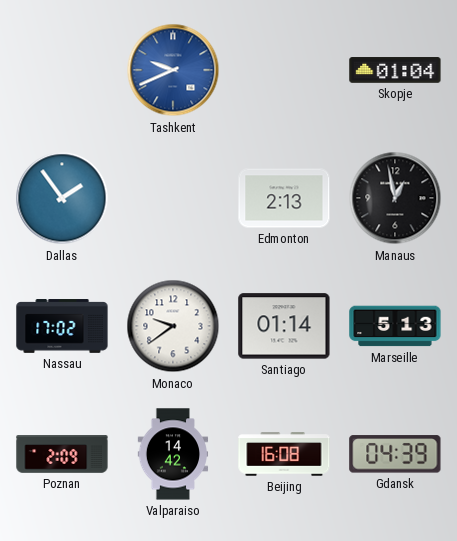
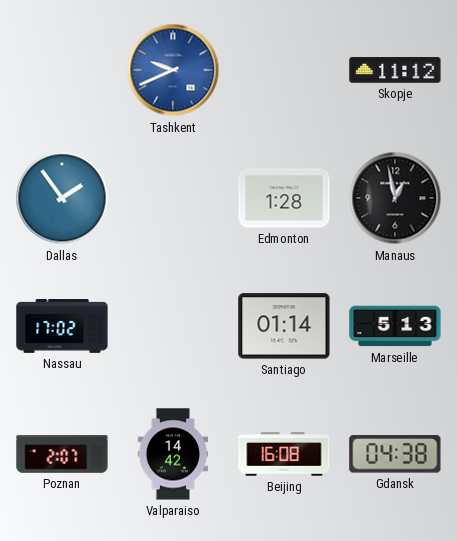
Skopje: 01:04 -> 11:12 (395, 70)
Edmonton: 2:13 -> 1:28 (284, 198)
Monaco: 9:39 -> none (173, 326)
Poznan: 2:09 -> 2:07 (62, 454)
Gdansk: 04:39 -> 04:38 (395, 454)
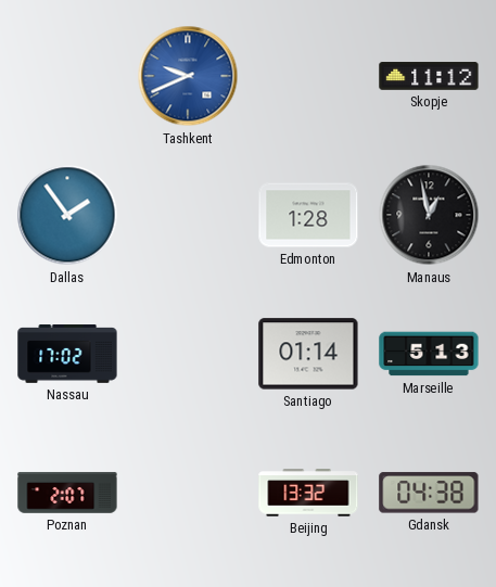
Valparaiso: 14:42 -> none (173, 454)
Beijing: 16:08 -> 13:32 (308, 493)
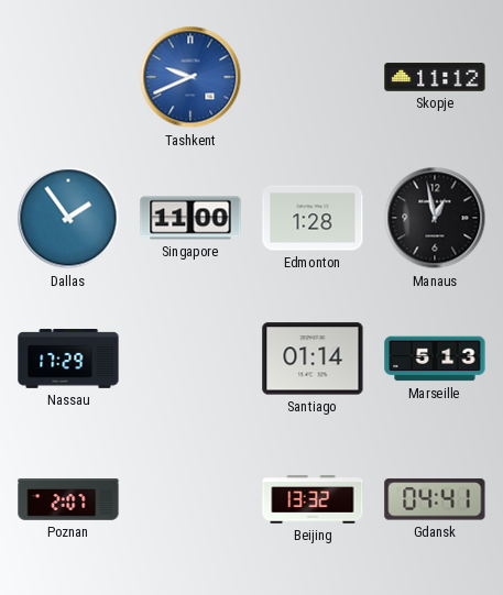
Singapore: none -> 11:00 (190, 218)
Nassau: 17:02 -> 17:29 (68, 359)
Gdansk: 04:38 -> 04:41 (435, 499)
